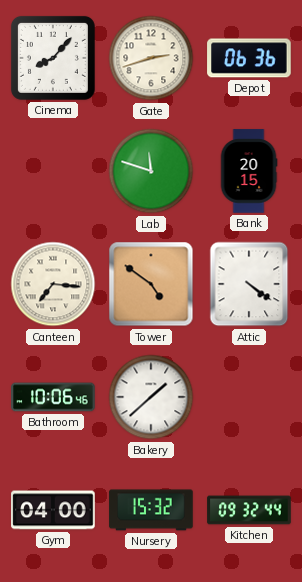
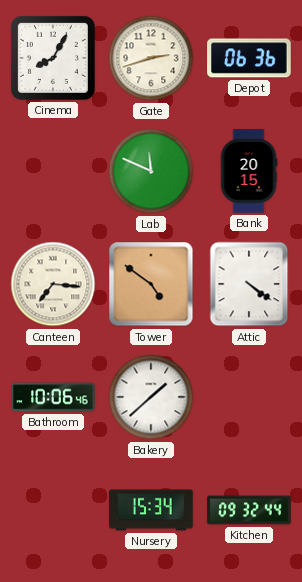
Cinema: 8:07 -> 8:05 (53, 58)
Lab: 11:48 -> 11:49 (151, 171)
Gym: 04:00 -> none (53, 510)
Nursery: 15:32 -> 15:34 (151, 510)
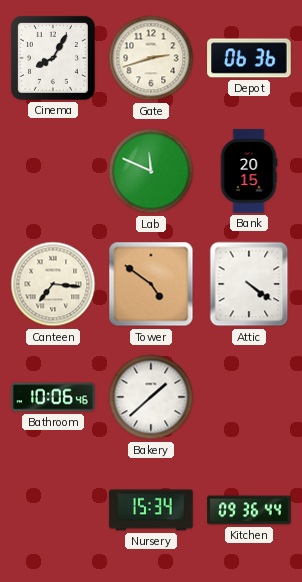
Kitchen: 09:32 -> 09:36 (249, 510)
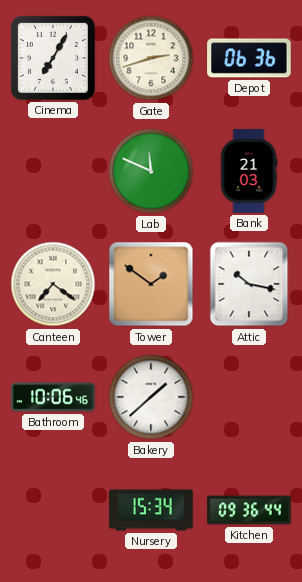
Cinema: 8:05 -> 7:05 (53, 58)
Bank: 20:15 -> 21:03 (249, 171)
Canteen: 7:16 -> 7:21 (53, 284)
Tower: 4:51 -> 1:51 (151, 284)
Attic: 4:21 -> 10:17 (249, 284)
